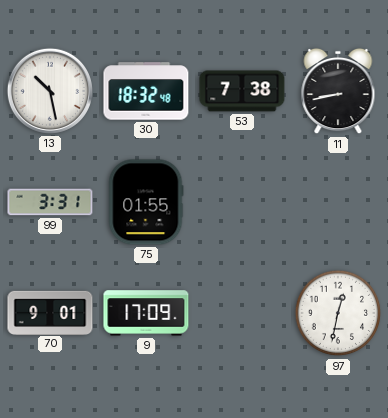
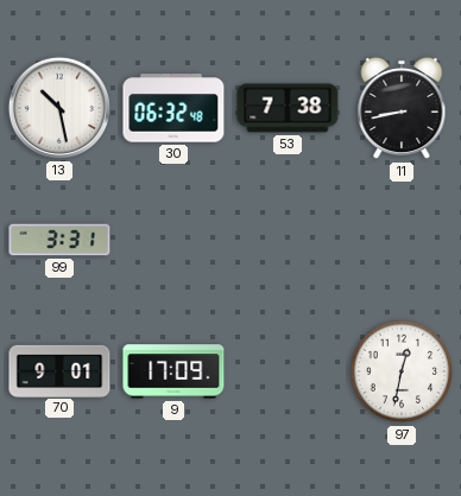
30: 18:32 -> 06:32 (173, 108)
75: 01:55 -> none (146, 202)
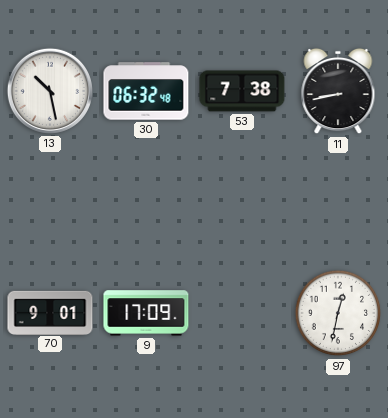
99: 3:31 -> none (59, 240)
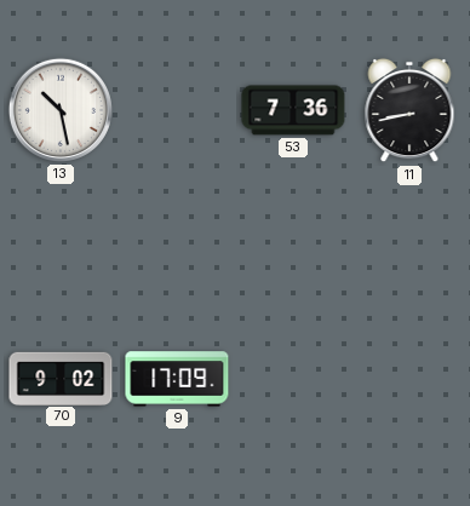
30: 06:32 -> none (146, 91)
53: 7:38 -> 7:36 (293, 110)
70: 9:01 -> 9:02 (61, 378)
97: 12:32 -> none (338, 313)
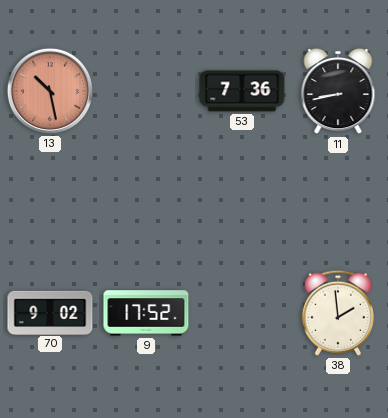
13 dial: white -> salmon (50, 91)
9: 17:09 -> 17:52 (146, 313)
38: none -> 1:59 (338, 313)
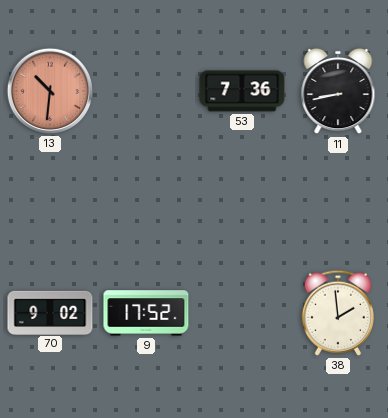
13: 10:28 -> 10:31 (50, 91)
